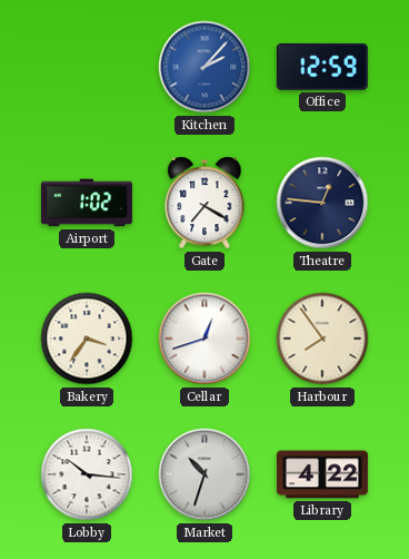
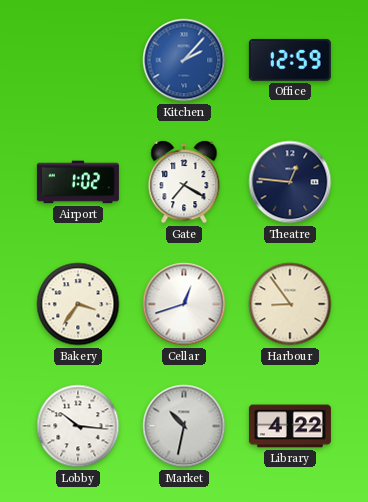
Harbour: 7:54 -> 8:54 (290, 304)
Market: 10:33 -> 10:32 (184, 426)
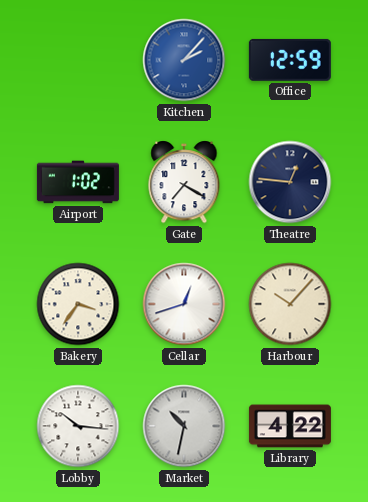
Harbour: 8:54 -> 10:07 (290, 304)
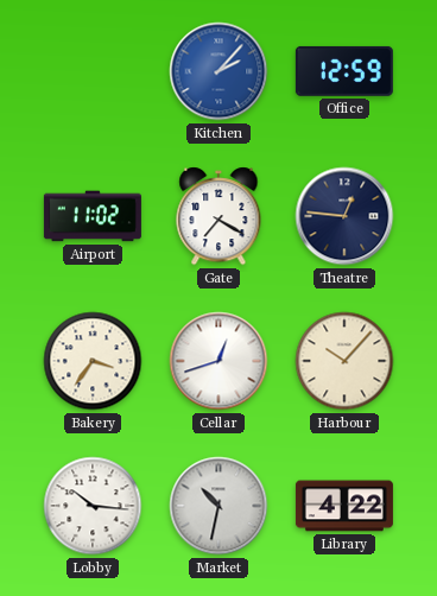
Airport: 1:02 -> 11:02 (93, 216)
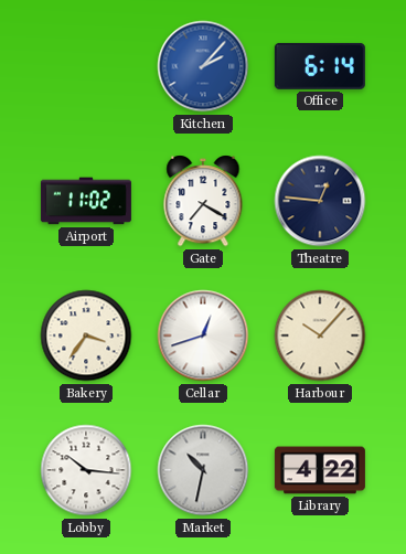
Office: 12:59 -> 6:14 (320, 66)
